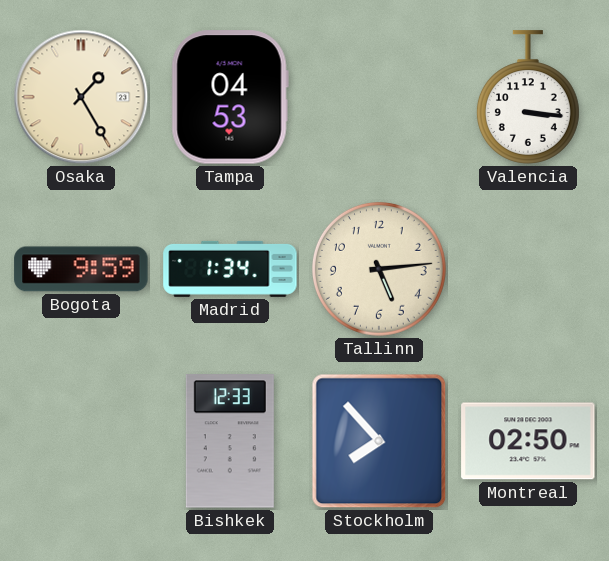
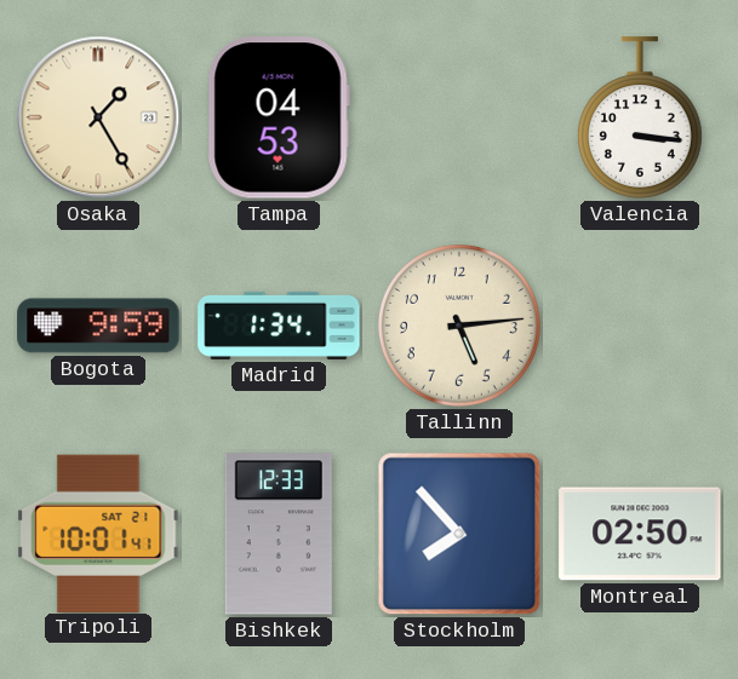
Tripoli: none -> 10:01 (98, 533)
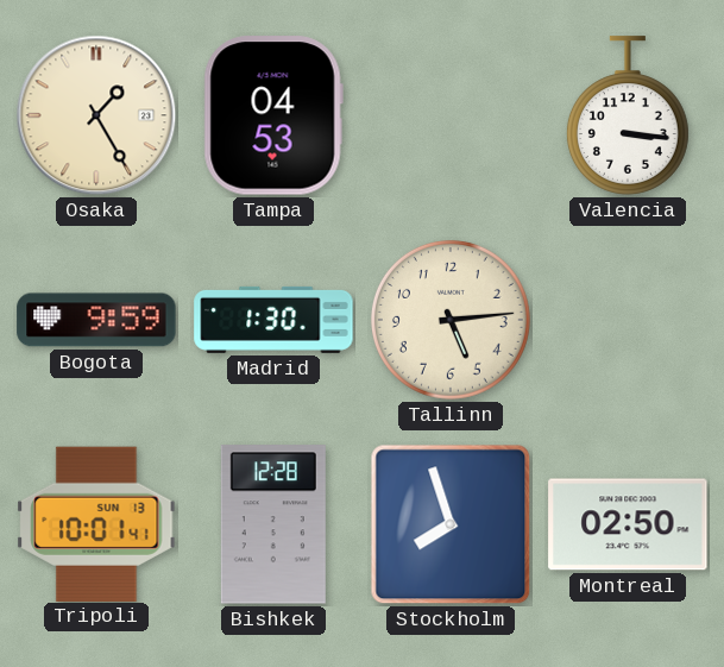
Madrid: 1:34 -> 1:30 (273, 320)
Tripoli date: SAT 21 -> SUN 13 (96, 523)
Bishkek: 12:33 -> 12:28 (273, 524)
Stockholm: 7:53 -> 7:57 (451, 524)
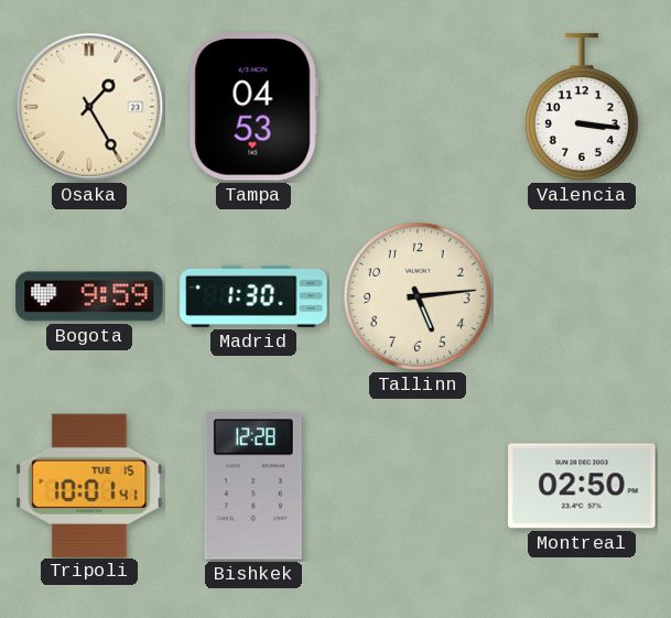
Tripoli date: SUN 13 -> TUE 15 (89, 485)
Stockholm: 7:57 -> none (451, 524)
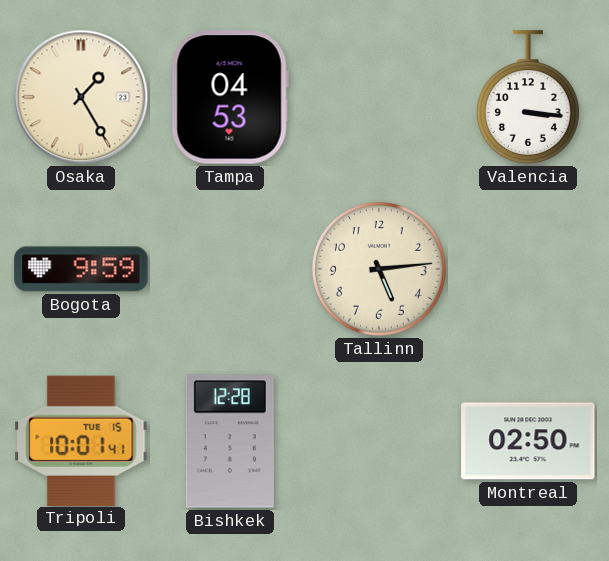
Madrid: 1:30 -> none (253, 296)
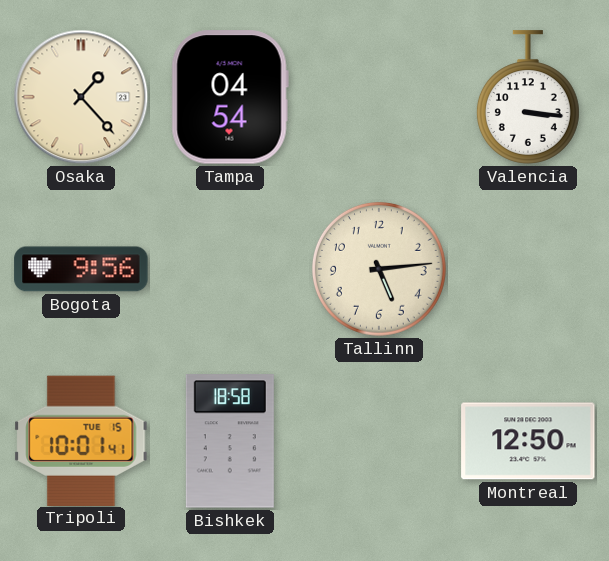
Osaka: 1:25 -> 1:23 (81, 97)
Tampa: 04:53 -> 04:54 (230, 97)
Bogota: 9:59 -> 9:56 (81, 269)
Bishkek: 12:28 -> 18:58 (230, 441)
Montreal: 02:50 -> 12:50 (528, 441)
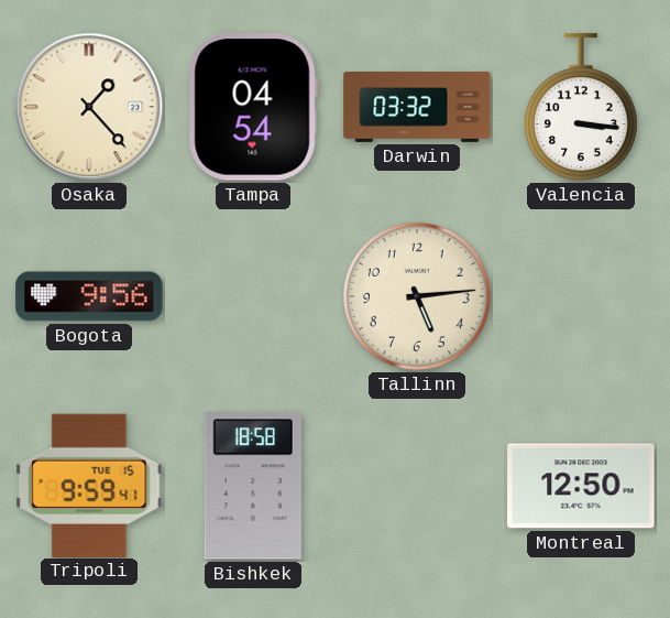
Darwin: none -> 03:32 (417, 107)
Tripoli: 10:01 -> 9:59 (89, 485)
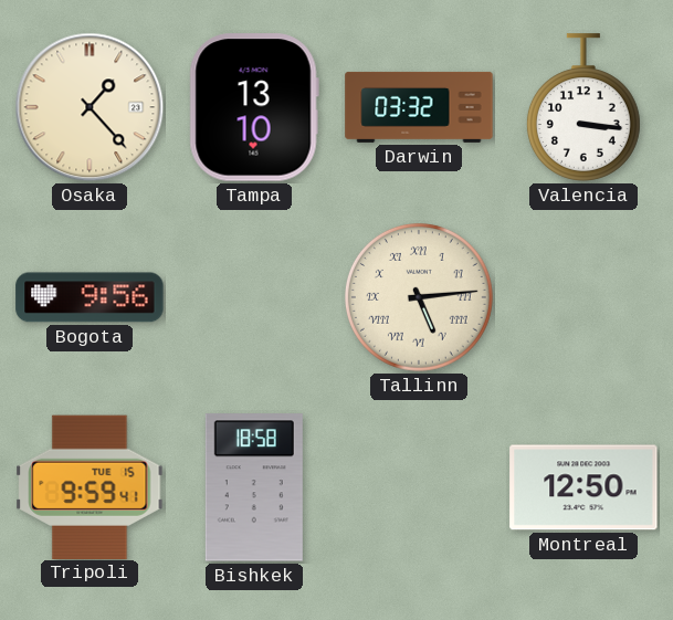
Tampa: 04:54 -> 13:10 (254, 107)
Tallinn numerals: Arabic -> Roman (419, 297)
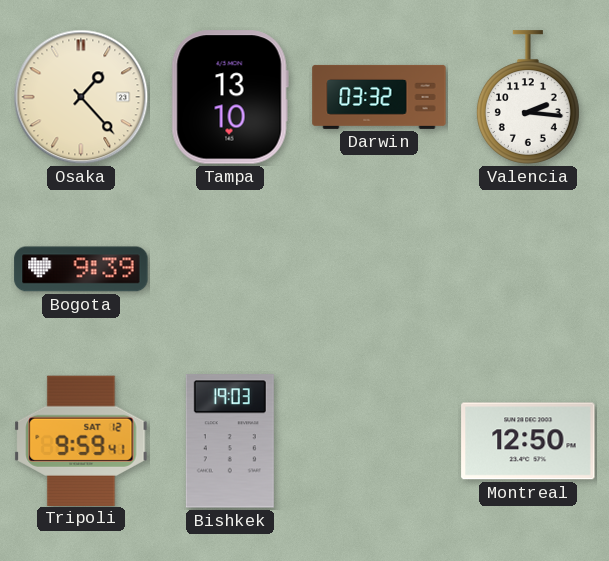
Valencia: 3:16 -> 2:16 (528, 97)
Bogota: 9:56 -> 9:39 (81, 269)
Tallinn: 5:14 -> none (419, 297)
Tripoli date: TUE 15 -> SAT 12 (81, 440)
Bishkek: 18:58 -> 19:03 (230, 441)
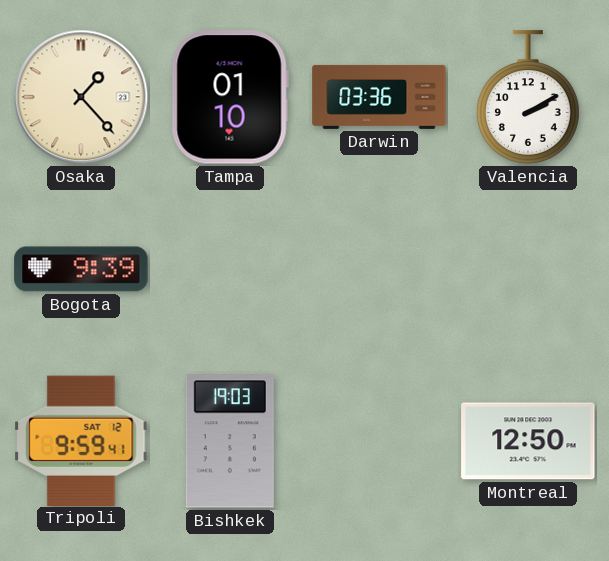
Tampa: 13:10 -> 01:10 (230, 97)
Darwin: 03:32 -> 03:36 (379, 97)
Valencia: 2:16 -> 2:10 (528, 97)
